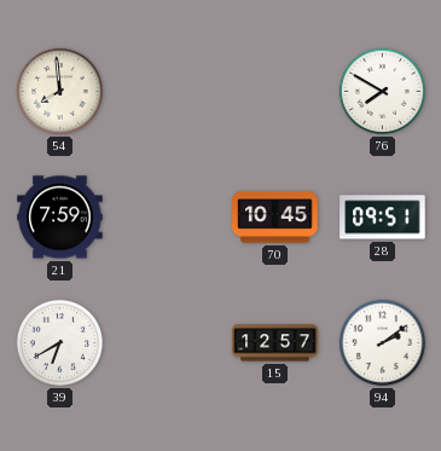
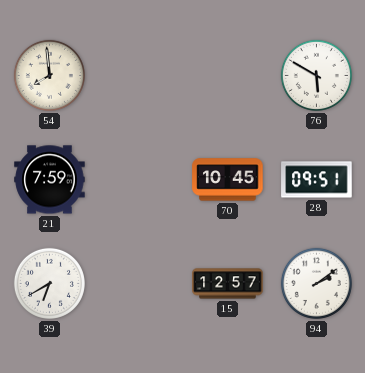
76: 7:50 -> 5:50 (316, 75)
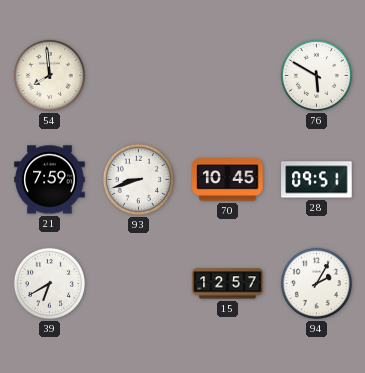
93: none -> 8:42 (138, 179)
94: 2:09 -> 2:05 (316, 283)
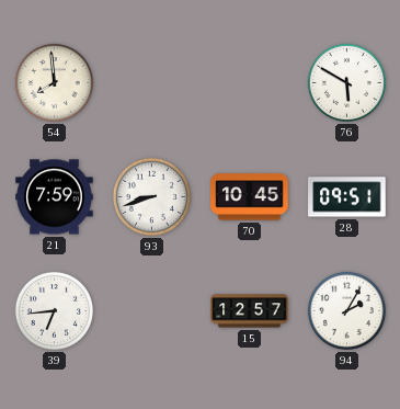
39: 6:40 -> 6:44 (54, 310)
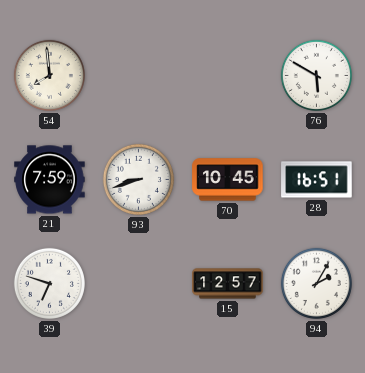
28: 09:51 -> 16:51 (317, 180)
39: 6:44 -> 6:48 (49, 283)
